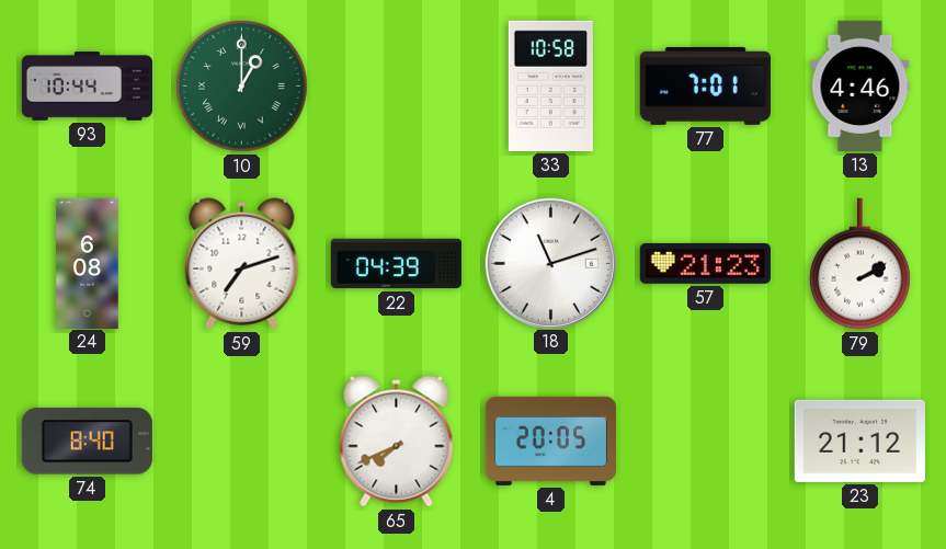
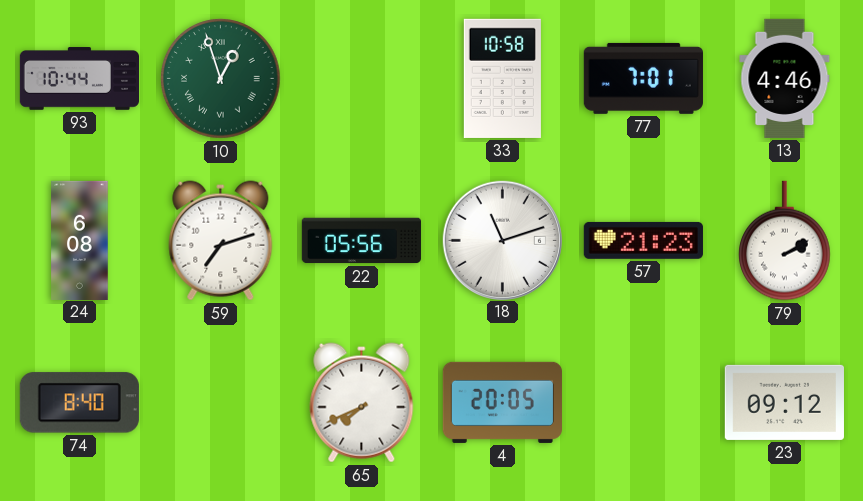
10: 1:00 -> 12:57 (221, 79)
22: 04:39 -> 05:56 (361, 241)
23: 21:12 -> 09:12 (784, 402)
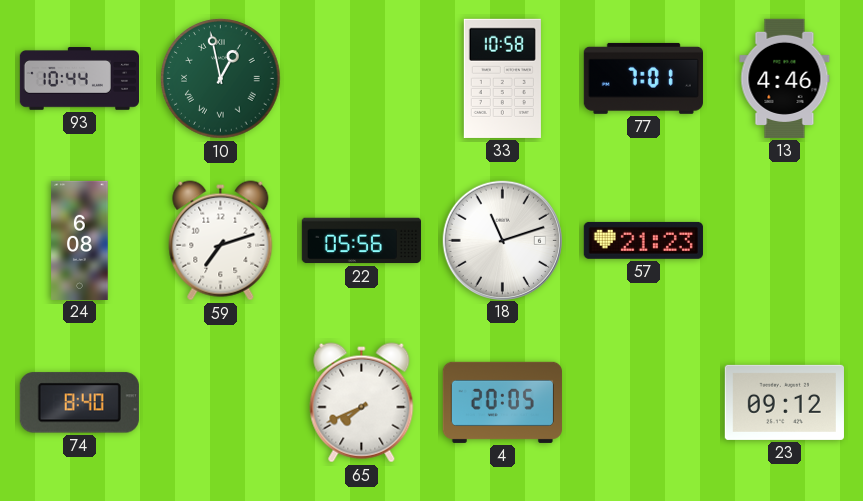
10: 12:57 -> 12:58 (221, 79)
79: 2:10 -> none (785, 241)
